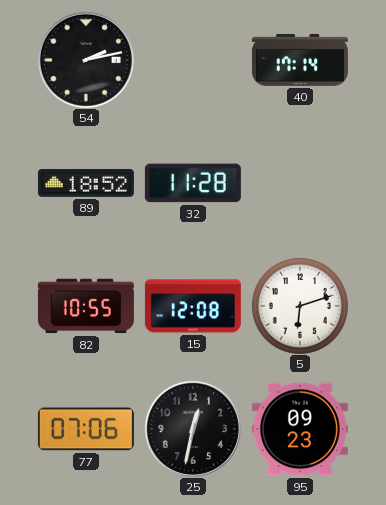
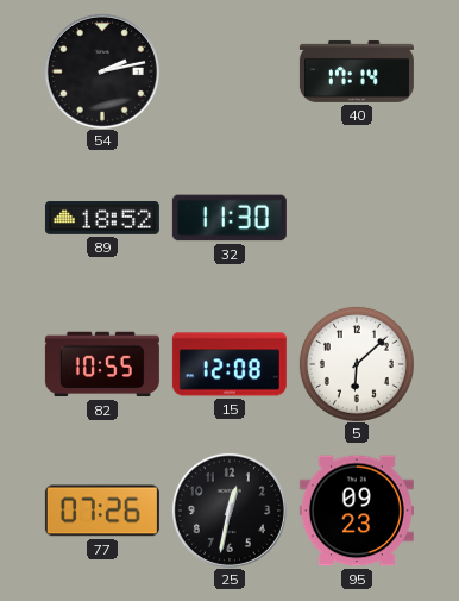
32: 11:28 -> 11:30 (229, 218)
5: 6:12 -> 6:08 (357, 364)
77: 07:06 -> 07:26 (102, 511)
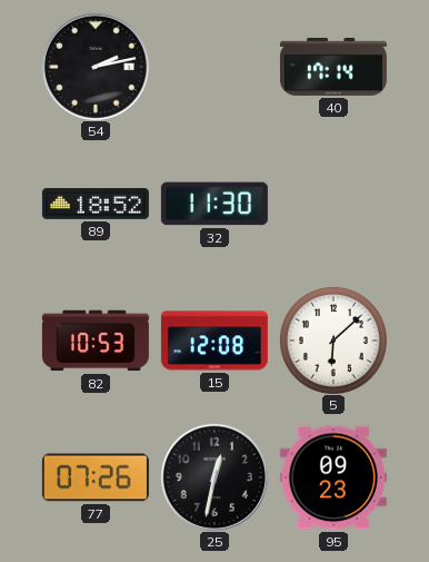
82: 10:55 -> 10:53 (96, 341)
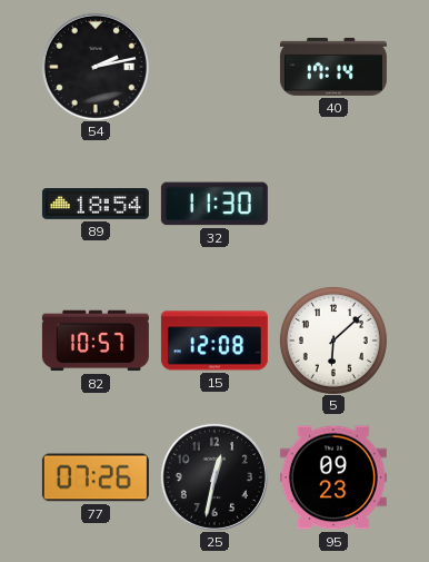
89: 18:52 -> 18:54 (96, 205)
82: 10:53 -> 10:57 (96, 341)
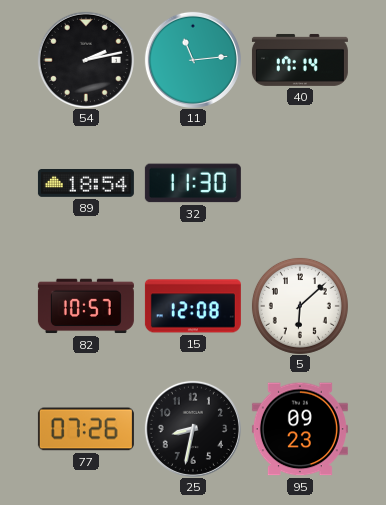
11: none -> 11:14 (193, 60)
25: 12:32 -> 8:32 (193, 429)
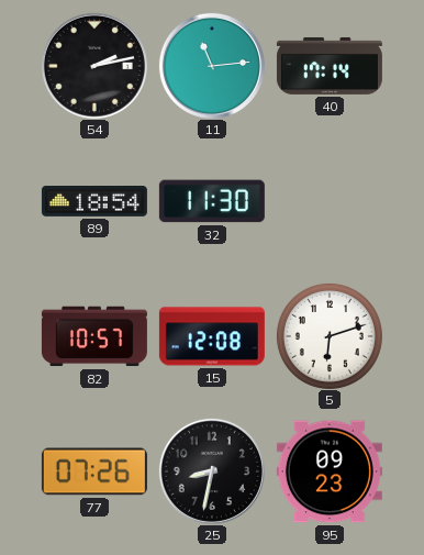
5: 6:08 -> 6:12 (330, 336)
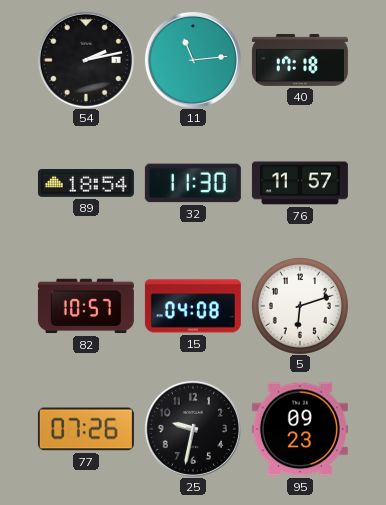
40: 17:14 -> 17:18 (300, 60)
76: none -> 11:57 (300, 183)
15: 12:08 -> 04:08 (193, 306)
25: 8:32 -> 9:32 (193, 429)
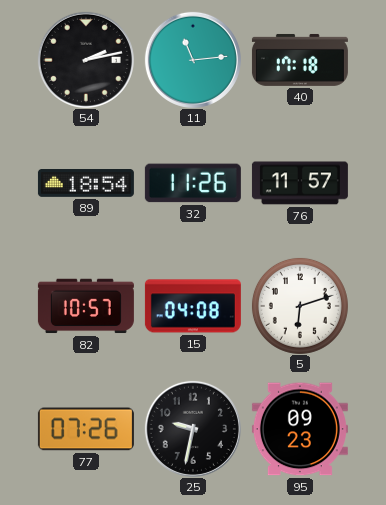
32: 11:30 -> 11:26 (193, 183)
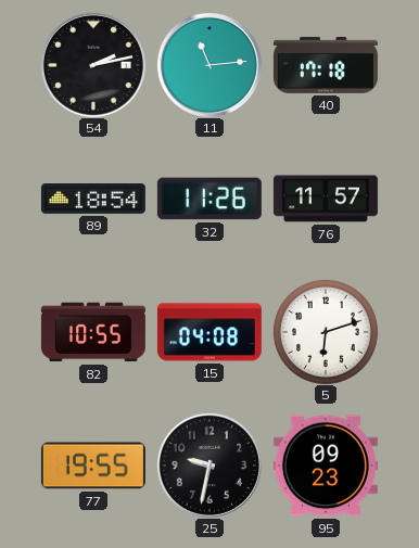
82: 10:57 -> 10:55 (93, 332)
77: 07:26 -> 19:55 (93, 466)
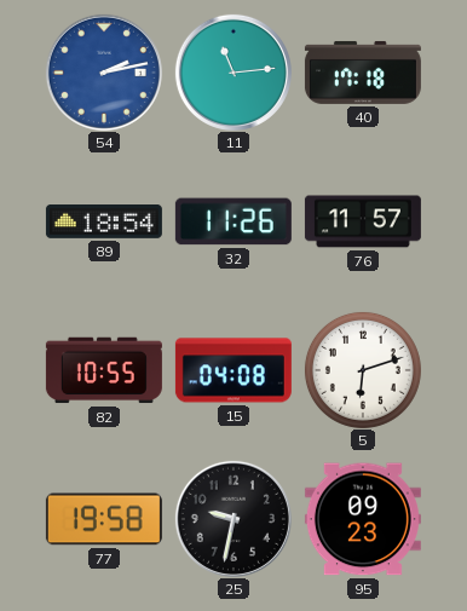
54 dial: black -> blue (104, 73)
77: 19:55 -> 19:58 (104, 519)
